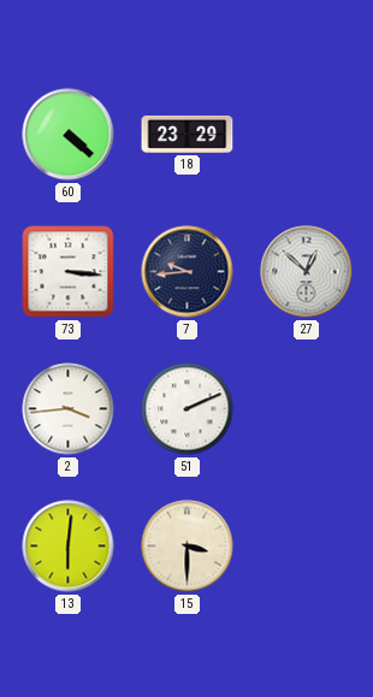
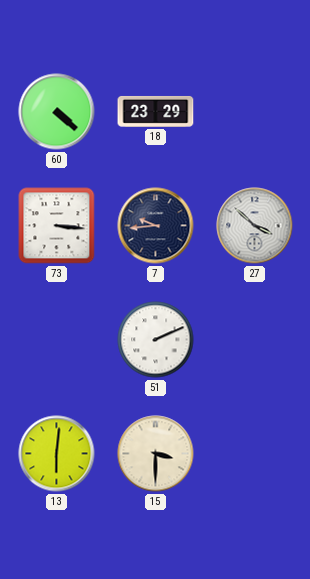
27: 12:52 -> 3:52 (255, 226)
2: 3:44 -> none (69, 409)
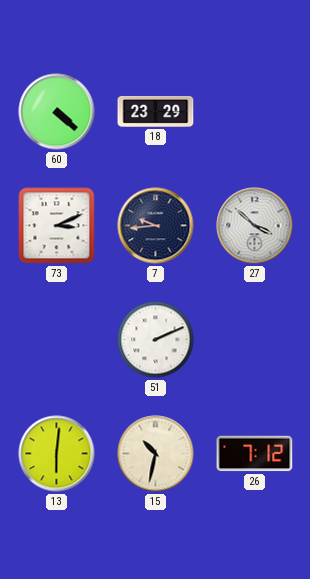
73: 3:16 -> 3:11 (57, 226)
15: 3:30 -> 10:32 (156, 454)
26: none -> 7:12 (255, 454)
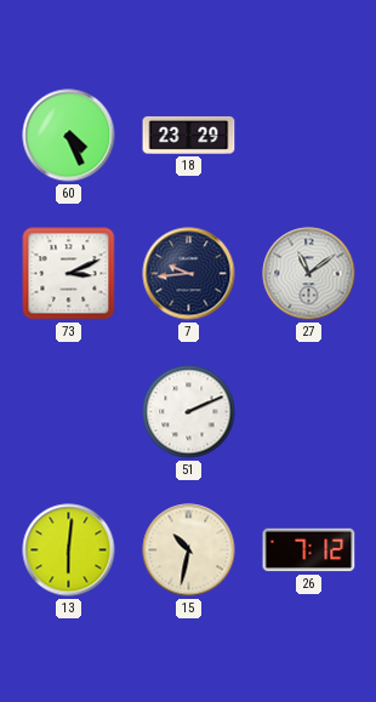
60: 4:22 -> 4:26 (69, 136)
27: 3:52 -> 11:09 (309, 274)
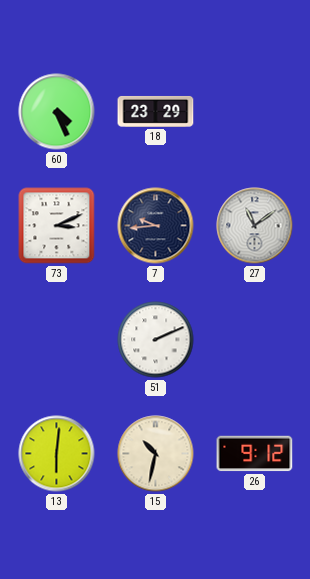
26: 7:12 -> 9:12 (255, 454)
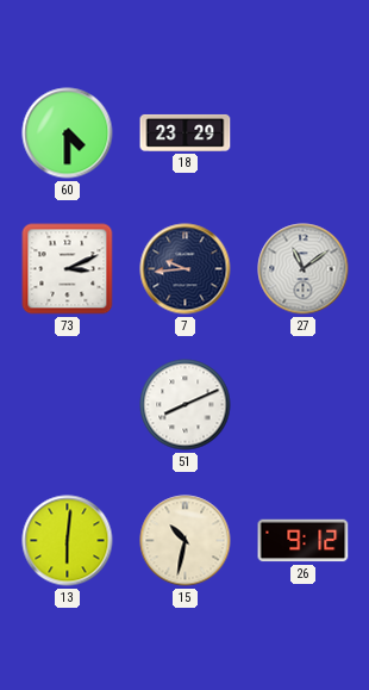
60: 4:26 -> 4:30 (68, 133)
51: 2:11 -> 8:11 (186, 405)
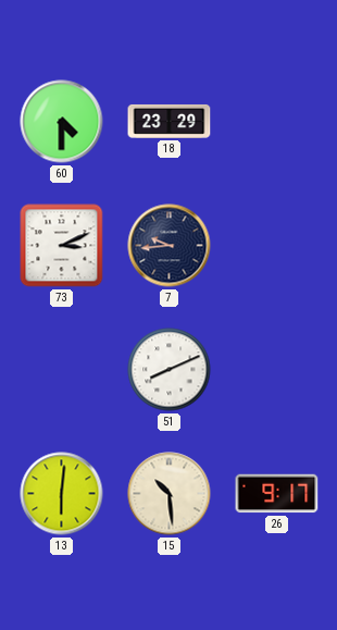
27: 11:09 -> none (304, 269)
15: 10:32 -> 10:29 (170, 494)
26: 9:12 -> 9:17 (277, 494)
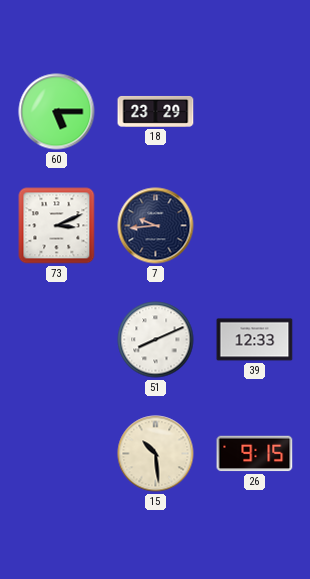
60: 4:30 -> 5:15 (57, 112)
39: none -> 12:33 (255, 340)
13: 6:01 -> none (62, 494)
26: 9:17 -> 9:15 (255, 454)
